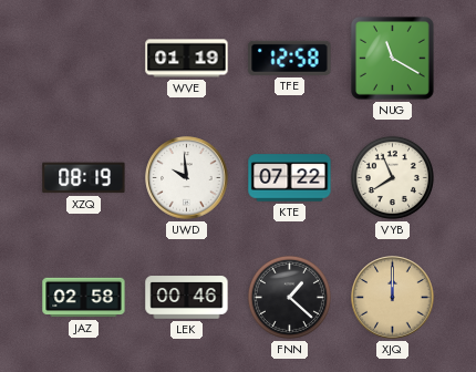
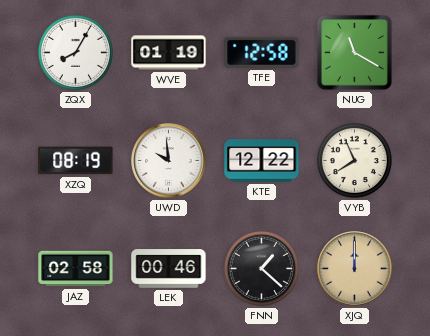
ZQX: none -> 8:05 (75, 52)
KTE: 07:22 -> 12:22 (262, 161)
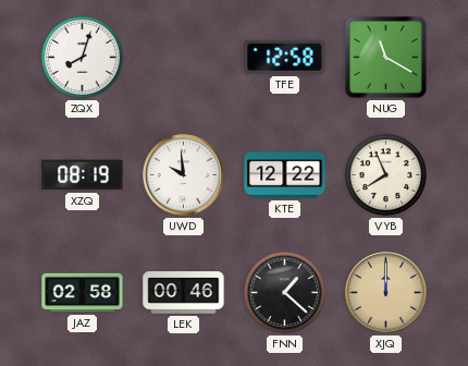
ZQX: 8:05 -> 8:03 (82, 57)
WVE: 01:19 -> none (169, 53)
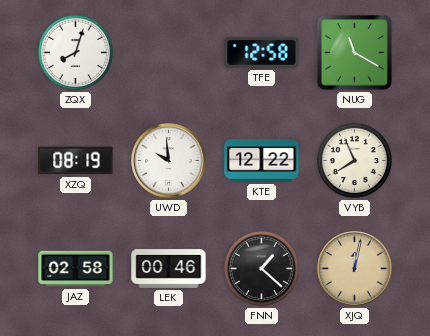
XJQ: 12:00 -> 12:02 (355, 269)
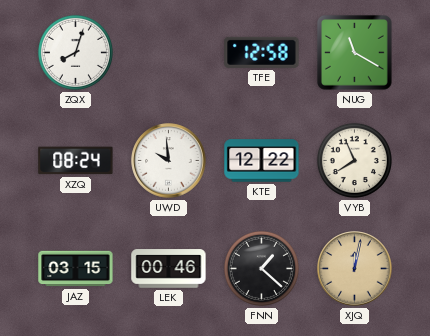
XZQ: 08:19 -> 08:24 (76, 161)
JAZ: 02:58 -> 03:15 (76, 269)
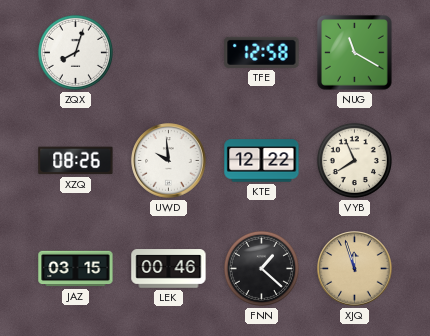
XZQ: 08:24 -> 08:26 (76, 161)
XJQ: 12:02 -> 11:57 (355, 269)
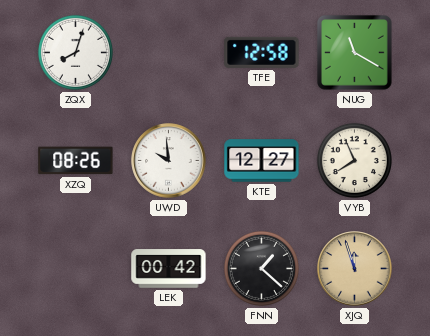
KTE: 12:22 -> 12:27 (262, 161)
JAZ: 03:15 -> none (76, 269)
LEK: 00:46 -> 00:42 (169, 269)
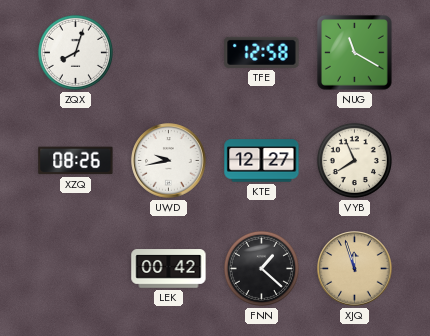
UWD: 9:59 -> 9:43 (169, 161)
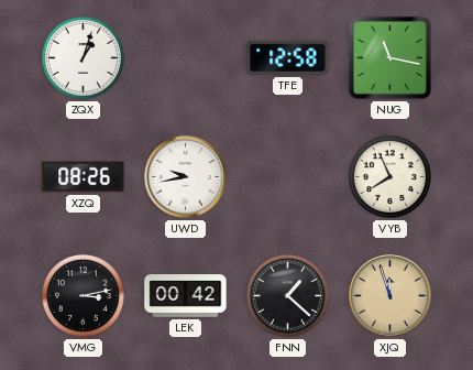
ZQX: 8:03 -> 1:03 (82, 57)
NUG: 11:20 -> 11:17 (391, 58)
KTE: 12:27 -> none (262, 161)
VMG: none -> 3:13 (82, 295)
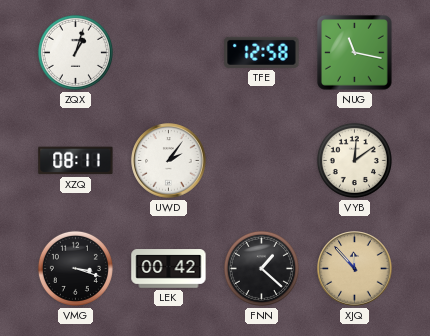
XZQ: 08:26 -> 08:11 (76, 161)
UWD: 9:43 -> 2:06 (169, 161)
VYB: 7:56 -> 12:09 (354, 160)
VMG: 3:13 -> 3:18 (75, 268)
XJQ: 11:57 -> 11:53 (355, 269)
